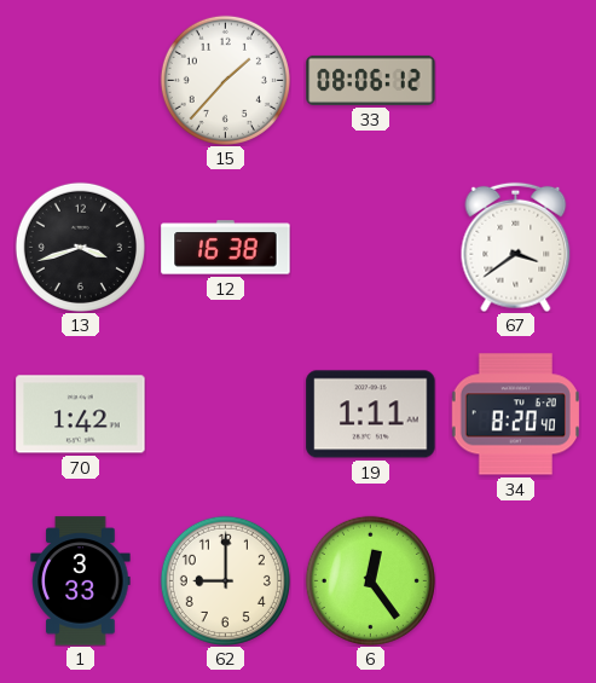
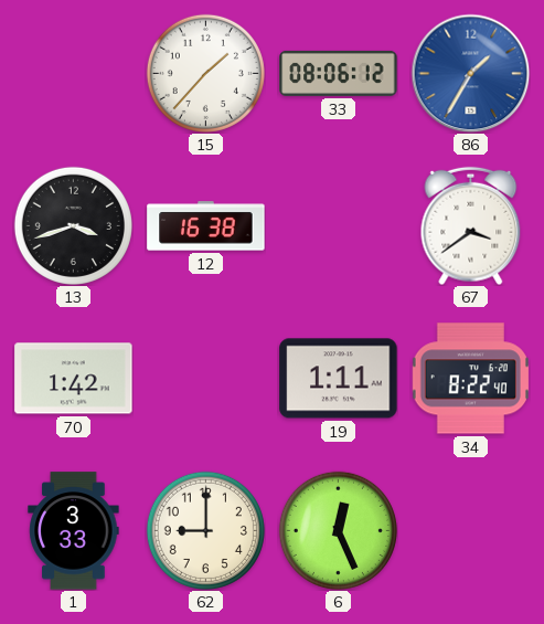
86: none -> 1:35 (470, 73)
34: 8:20 -> 8:22 (470, 379)
6: 12:24 -> 12:26 (338, 530)
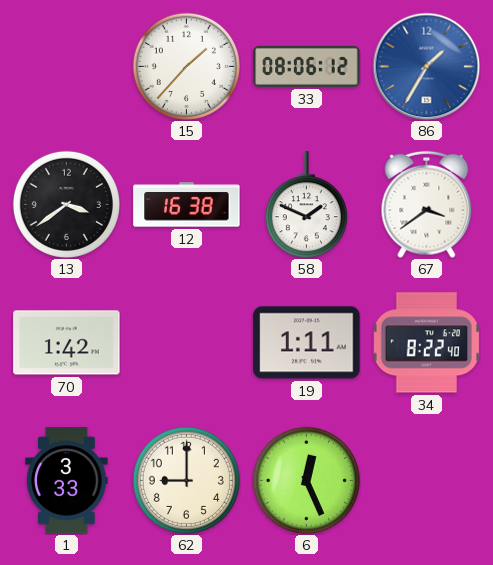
13: 3:42 -> 3:39 (66, 204)
58: none -> 1:49 (306, 205)
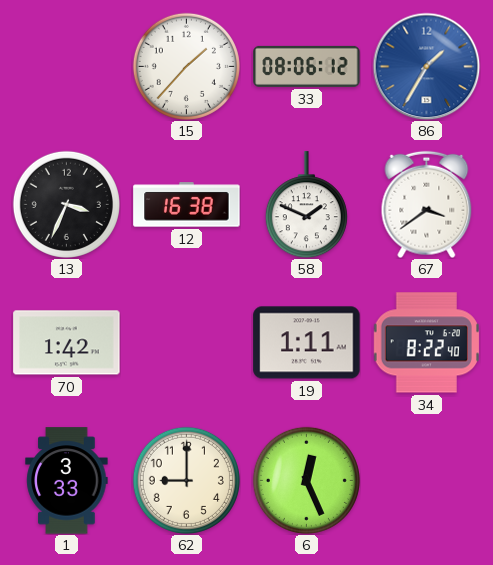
13: 3:39 -> 3:34 (66, 204)
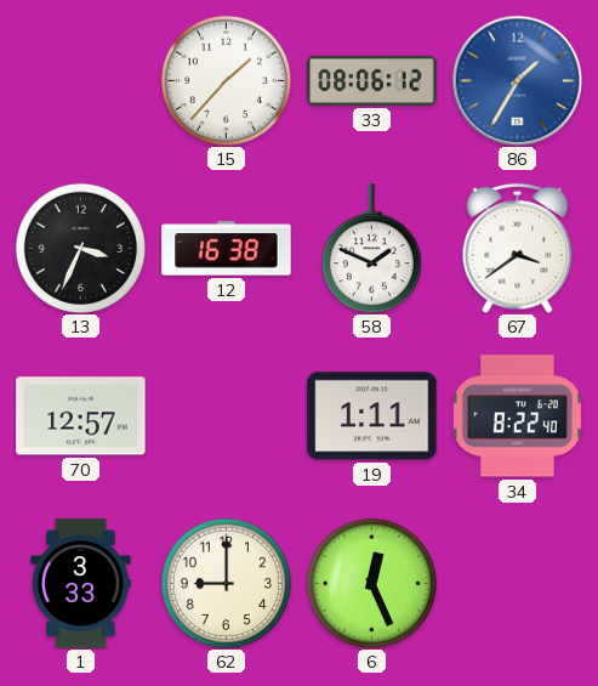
70: 1:42 -> 12:57 (81, 416)
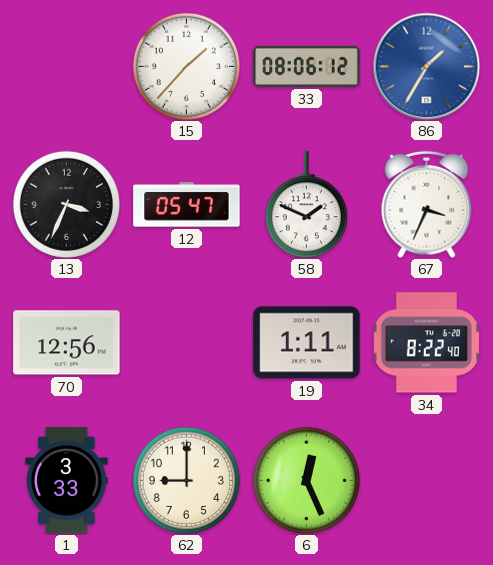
12: 16:38 -> 05:47 (187, 205)
67: 3:39 -> 3:34 (427, 204)
70: 12:57 -> 12:56 (67, 343)
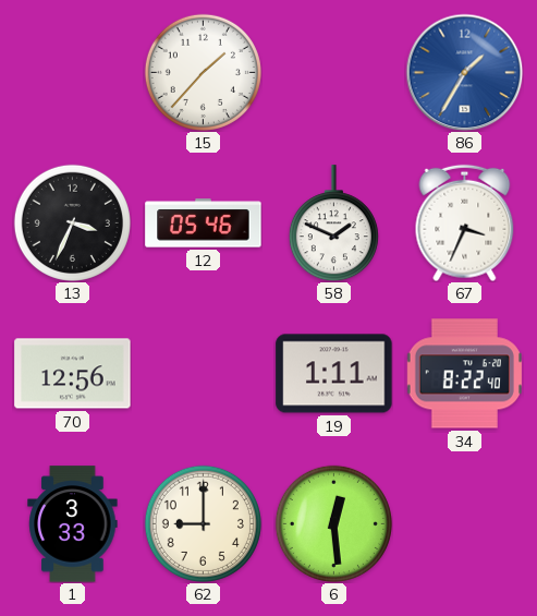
33: 08:06 -> none (307, 66)
12: 05:47 -> 05:46 (204, 224)
6: 12:26 -> 12:29 (333, 523)
